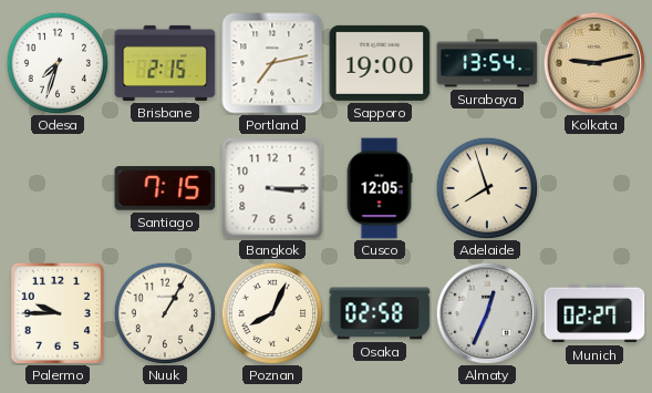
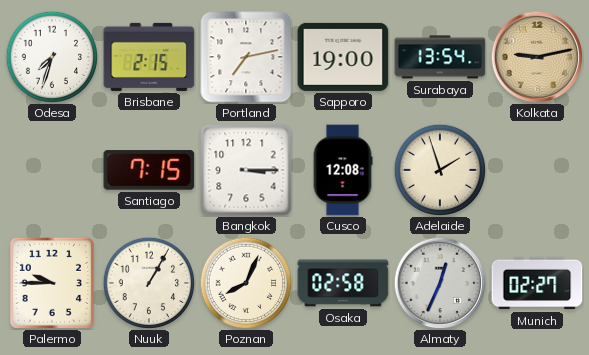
Cusco: 12:05 -> 12:08 (343, 170)
Adelaide: 7:57 -> 1:57 (440, 170)
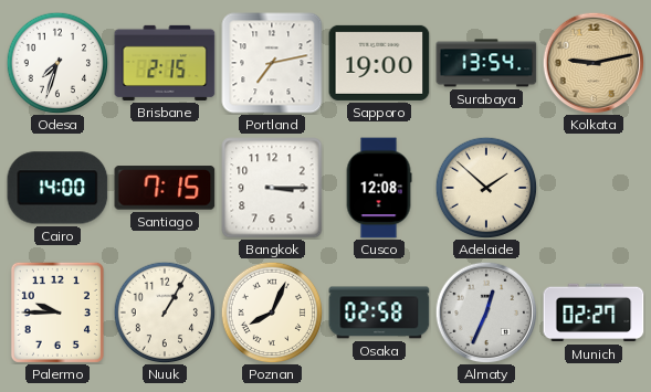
Cairo: none -> 14:00 (57, 188)
Adelaide: 1:57 -> 1:52 (486, 188)
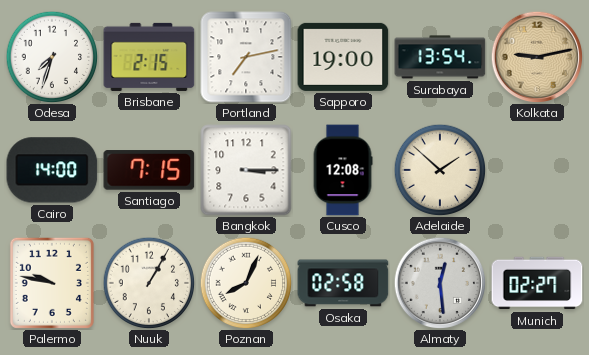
Palermo: 9:45 -> 9:47 (52, 283)
Almaty: 12:34 -> 12:29 (440, 283)
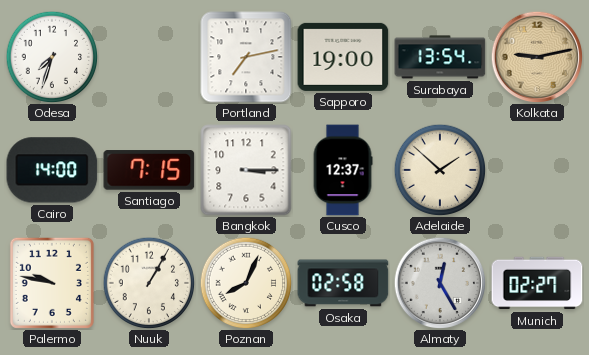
Brisbane: 2:15 -> none (149, 57)
Cusco: 12:08 -> 12:37 (343, 170)
Almaty: 12:29 -> 12:25 (440, 283)
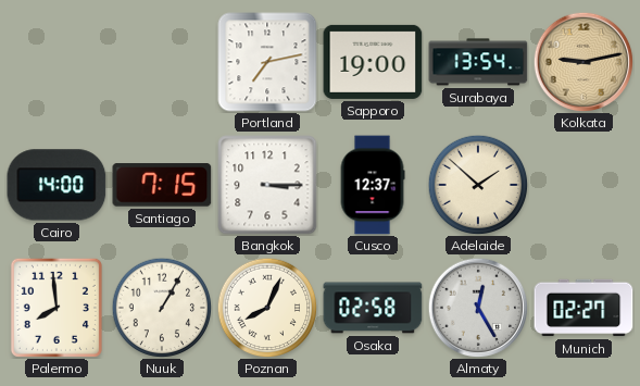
Odesa: 7:33 -> none (52, 57)
Palermo: 9:47 -> 7:59 (57, 308)
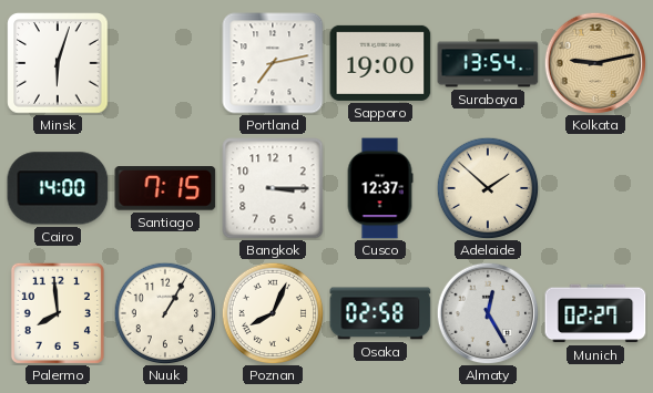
Minsk: none -> 6:03 (58, 63)
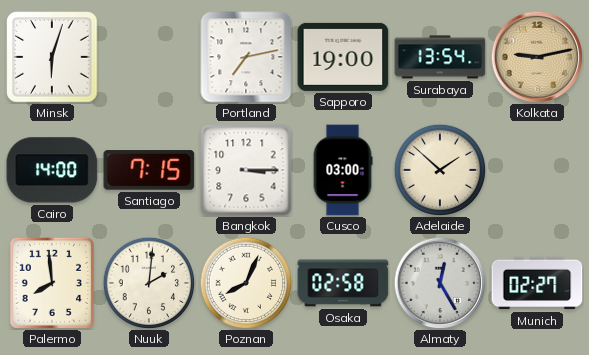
Cusco: 12:37 -> 03:00 (343, 170)
Nuuk: 1:05 -> 2:01 (149, 283)
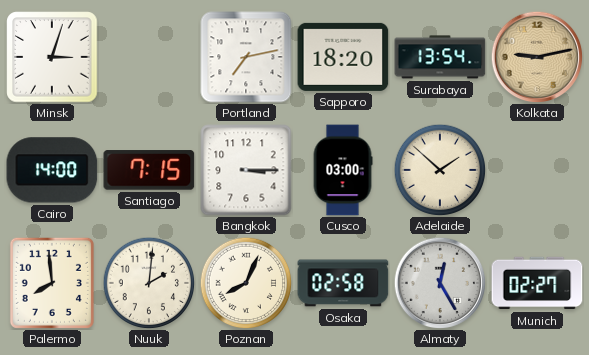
Minsk: 6:03 -> 3:03 (52, 57)
Sapporo: 19:00 -> 18:20 (343, 57)
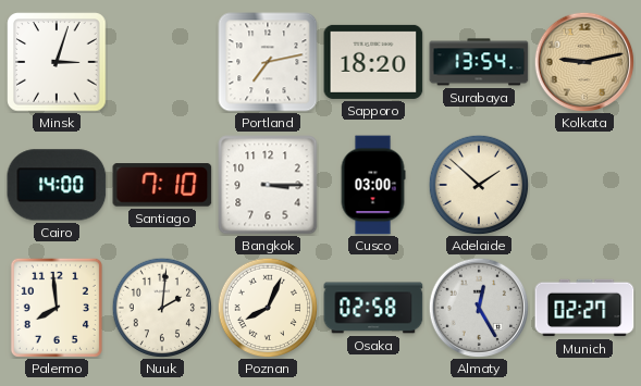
Santiago: 7:15 -> 7:10 (162, 185)
